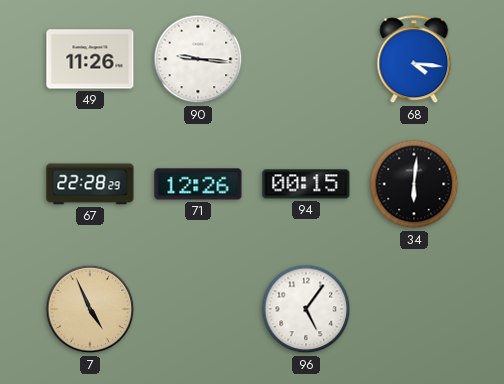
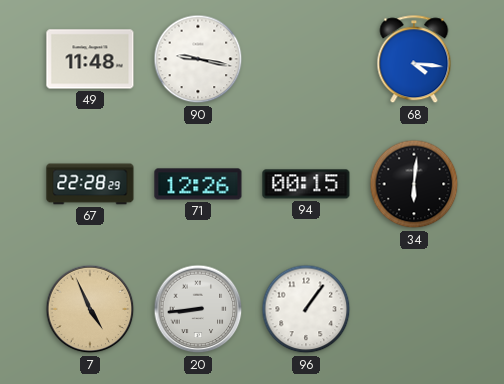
49: 11:26 -> 11:48 (90, 59)
90: 9:16 -> 9:17 (198, 59)
20: none -> 8:44 (198, 309)
96: 5:06 -> 1:06 (306, 309)
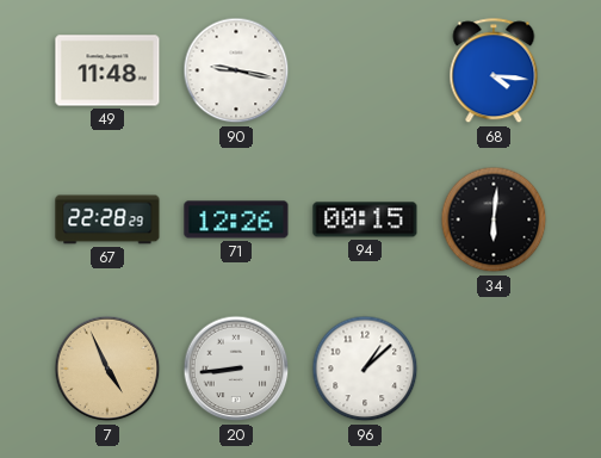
96: 1:06 -> 1:08 (365, 369)
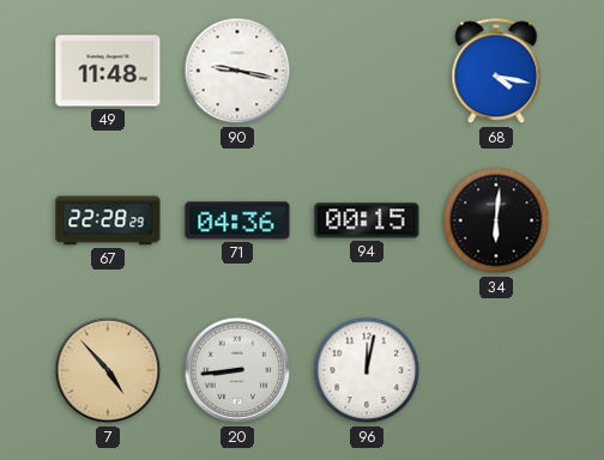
68: 4:16 -> 4:17 (496, 72)
71: 12:26 -> 04:36 (237, 220)
7: 4:56 -> 4:53 (108, 370)
96: 1:08 -> 12:02 (367, 370)
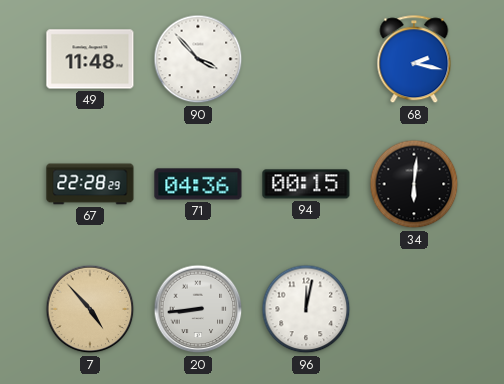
90: 9:17 -> 3:53 (198, 59)
68: 4:17 -> 2:17 (414, 60)
